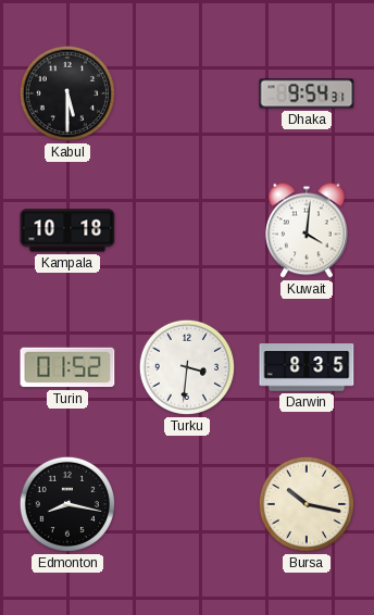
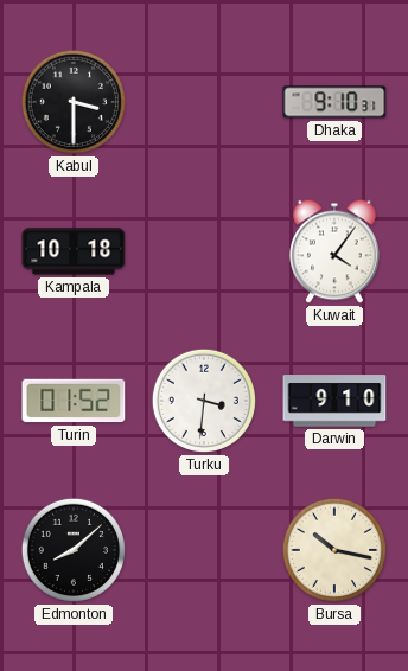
Kabul: 5:30 -> 3:30 (74, 102)
Dhaka: 9:54 -> 9:10 (334, 102)
Kuwait: 4:01 -> 4:06 (334, 251)
Darwin: 8:35 -> 9:10 (334, 401)
Edmonton: 8:17 -> 8:08 (74, 550)
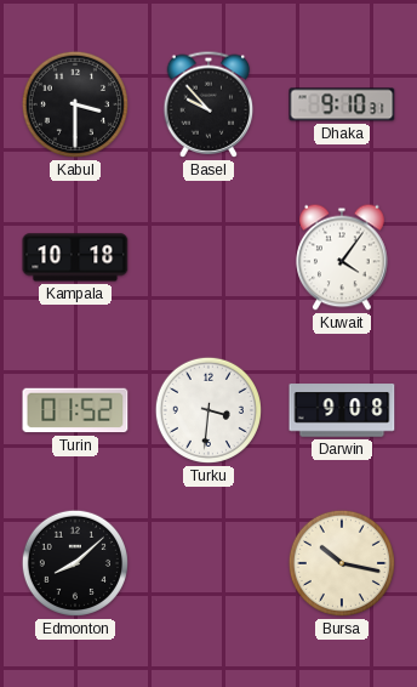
Basel: none -> 9:53 (208, 104)
Darwin: 9:10 -> 9:08 (342, 410)
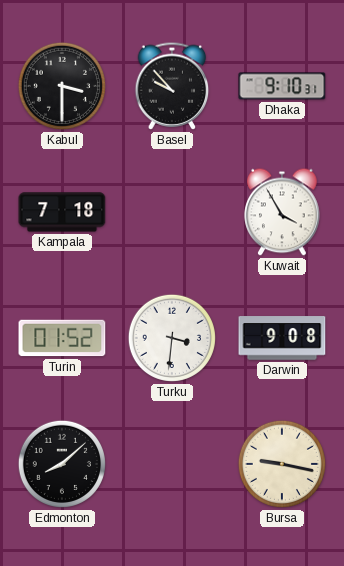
Kampala: 10:18 -> 7:18 (62, 212)
Kuwait: 4:06 -> 3:55 (282, 212)
Bursa: 10:17 -> 9:17 (282, 464)
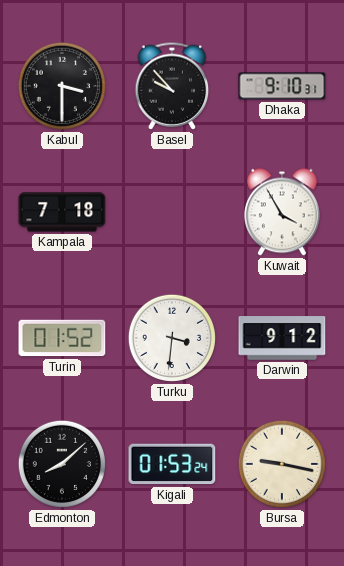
Darwin: 9:08 -> 9:12 (282, 338)
Kigali: none -> 01:53 (172, 464)
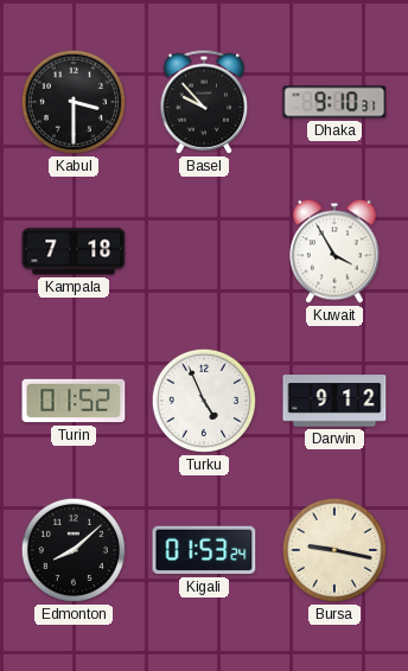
Turku: 3:31 -> 4:56 (204, 401)
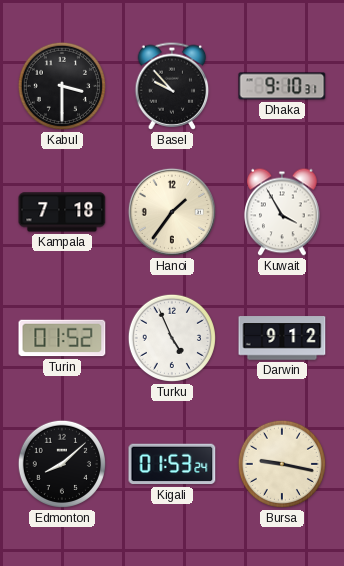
Hanoi: none -> 1:36 (172, 212)
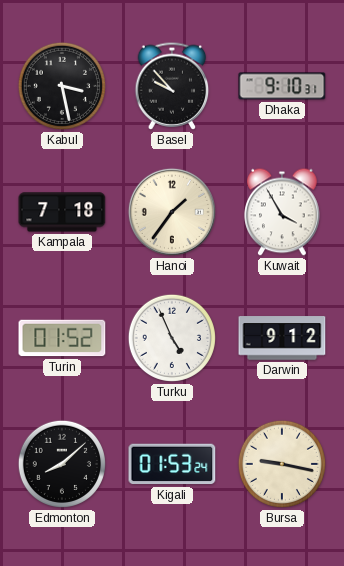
Kabul: 3:30 -> 3:28 (62, 86)
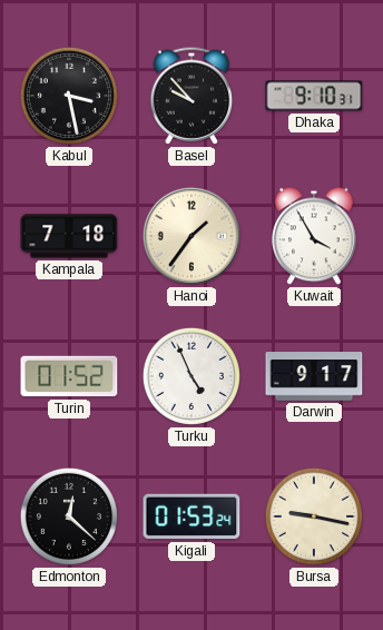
Darwin: 9:12 -> 9:17 (314, 376)
Edmonton: 8:08 -> 12:22 (69, 516)
